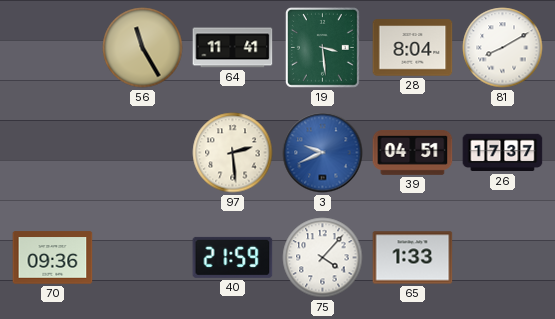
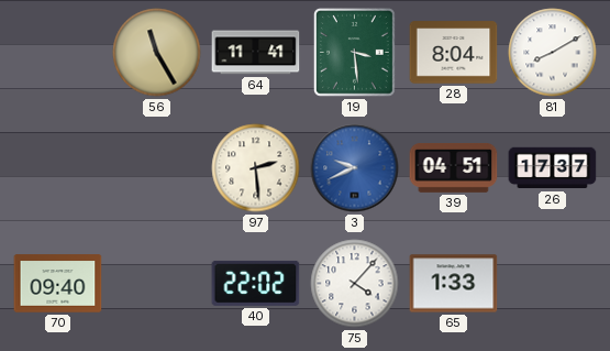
70: 09:36 -> 09:40 (58, 284)
40: 21:59 -> 22:02 (256, 283)
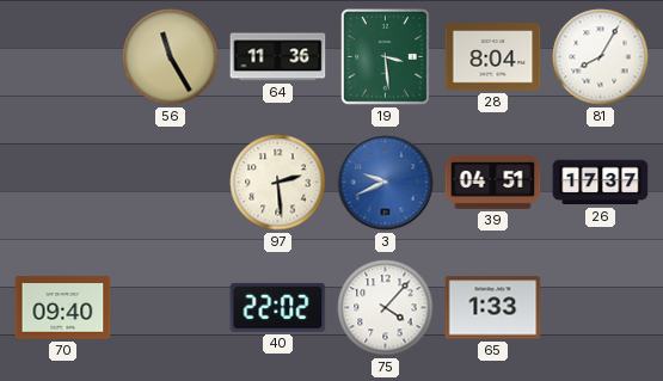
64: 11:41 -> 11:36 (278, 57)
81: 8:10 -> 8:05 (601, 57)
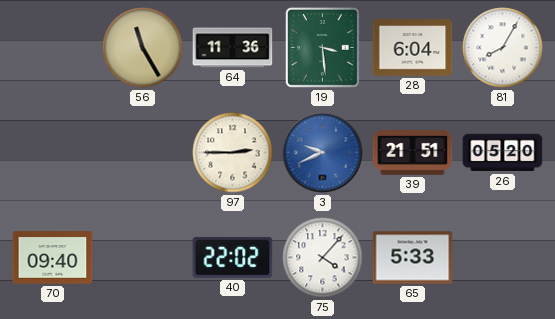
28: 8:04 -> 6:04 (413, 48)
97: 2:29 -> 2:45 (233, 153)
39: 04:51 -> 21:51 (413, 153)
26: 17:37 -> 05:20 (503, 153)
65: 1:33 -> 5:33 (413, 258)
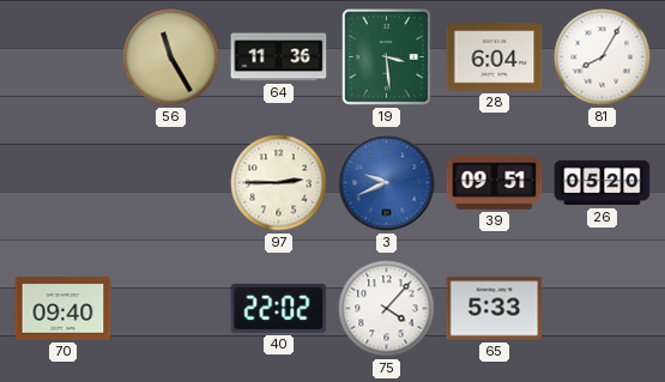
39: 21:51 -> 09:51 (495, 183)
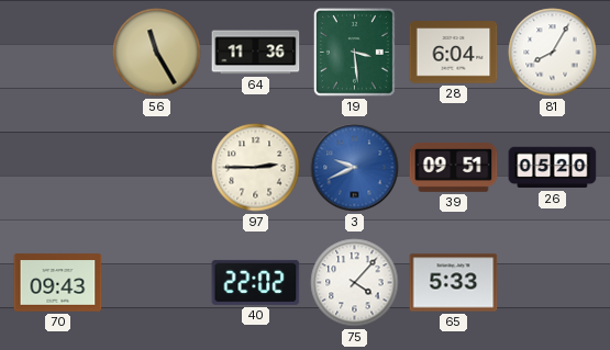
70: 09:40 -> 09:43 (58, 283)
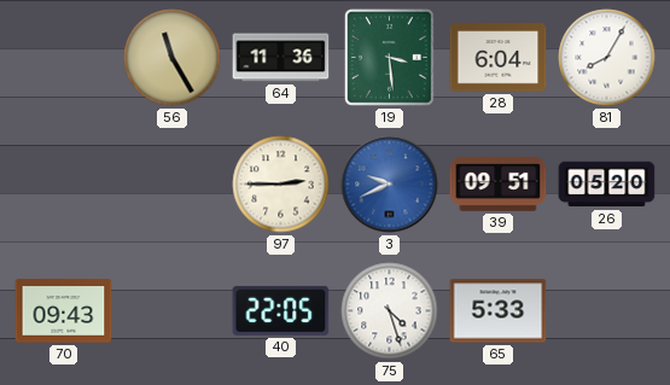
40: 22:02 -> 22:05 (281, 310)
75: 4:07 -> 4:27 (390, 311)
